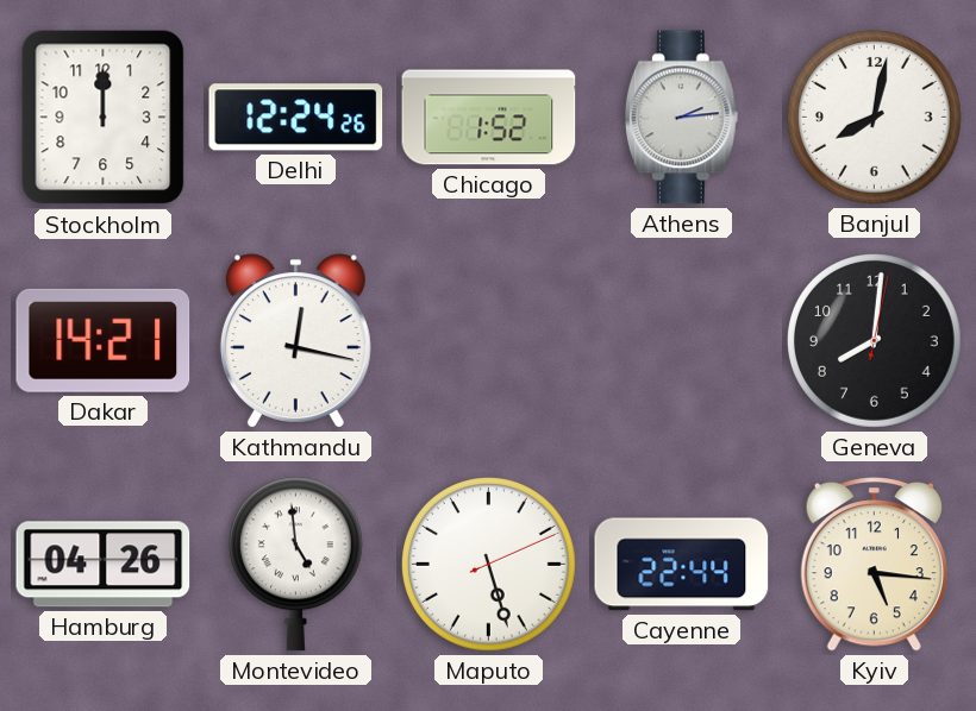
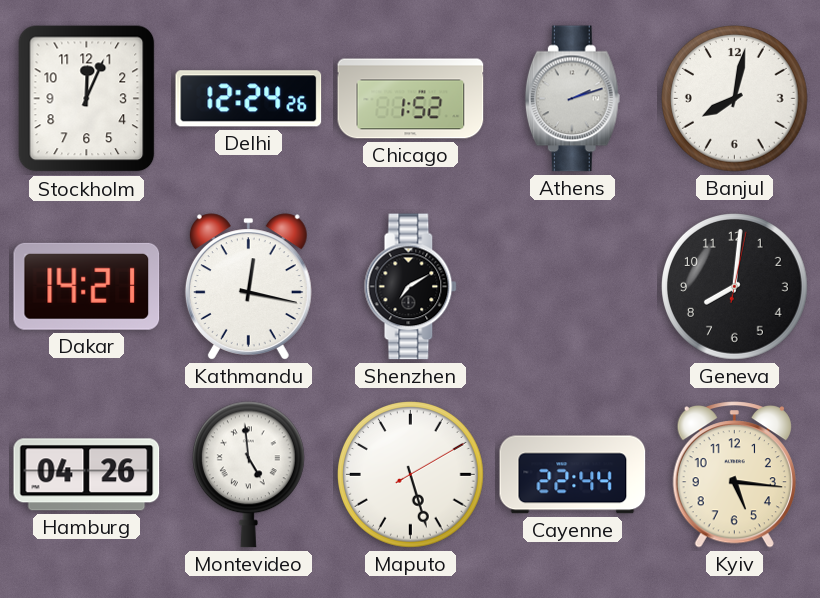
Stockholm: 12:00 -> 12:04 (87, 99)
Athens: 2:14 -> 2:12 (572, 99)
Shenzhen: none -> 7:10 (411, 287)
Maputo: 5:27:11 -> 5:27:10 (411, 475)
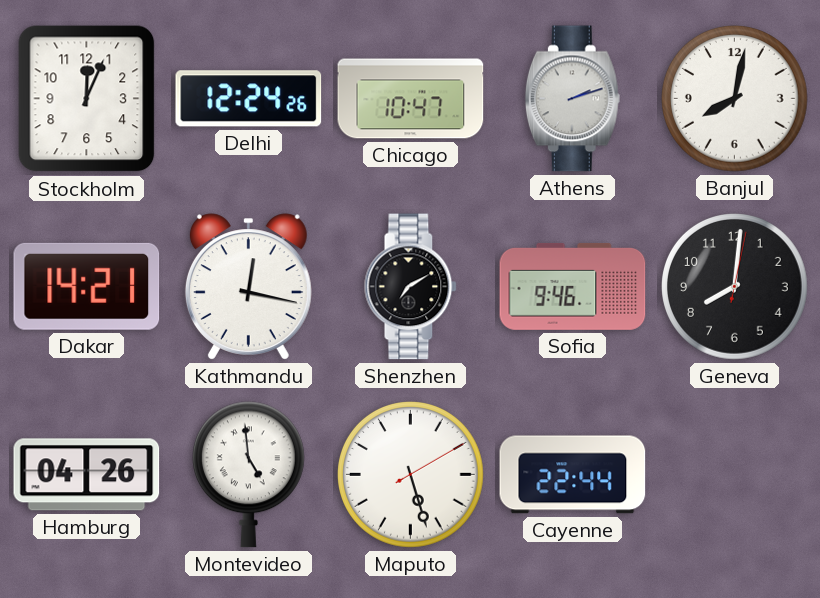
Chicago: 1:52 -> 10:47 (411, 99)
Sofia: none -> 9:46 (573, 286)
Kyiv: 5:16 -> none (734, 475)
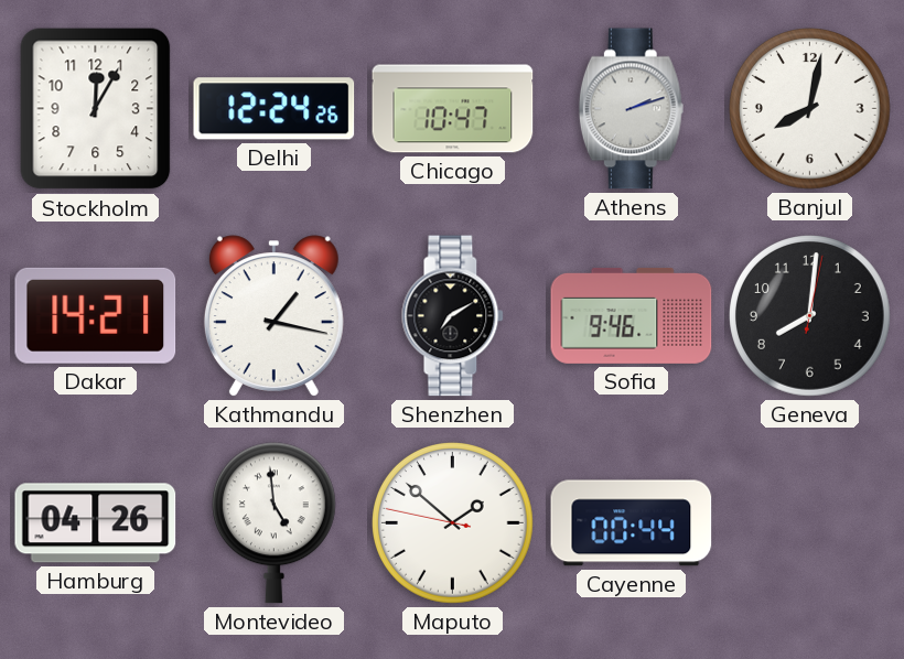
Stockholm: 12:04 -> 12:05 (96, 109)
Kathmandu: 12:17 -> 1:17 (273, 316)
Maputo: 5:27 -> 1:51 (453, 523)
Cayenne: 22:44 -> 00:44 (632, 523)
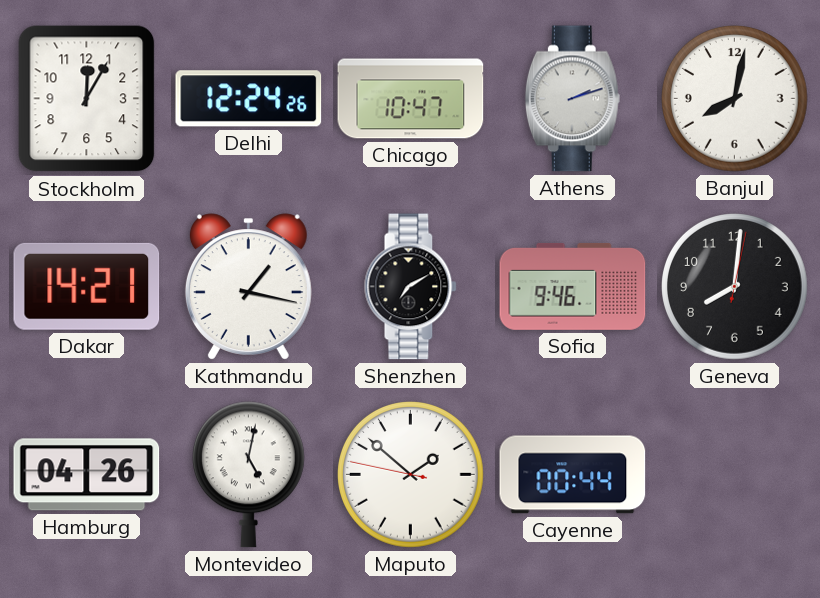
Montevideo: 4:59 -> 5:02 (248, 475)
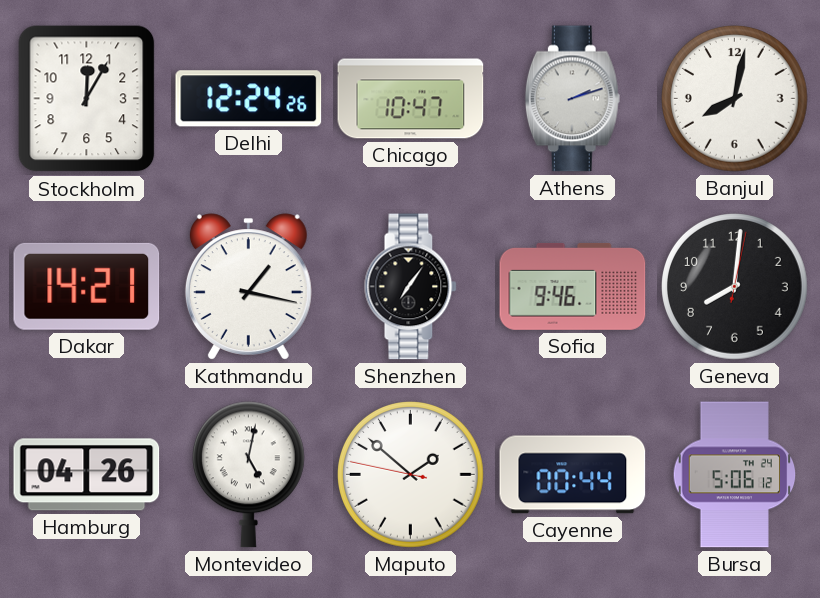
Shenzhen: 7:10 -> 7:06 (411, 287)
Bursa: none -> 5:06 (735, 475)
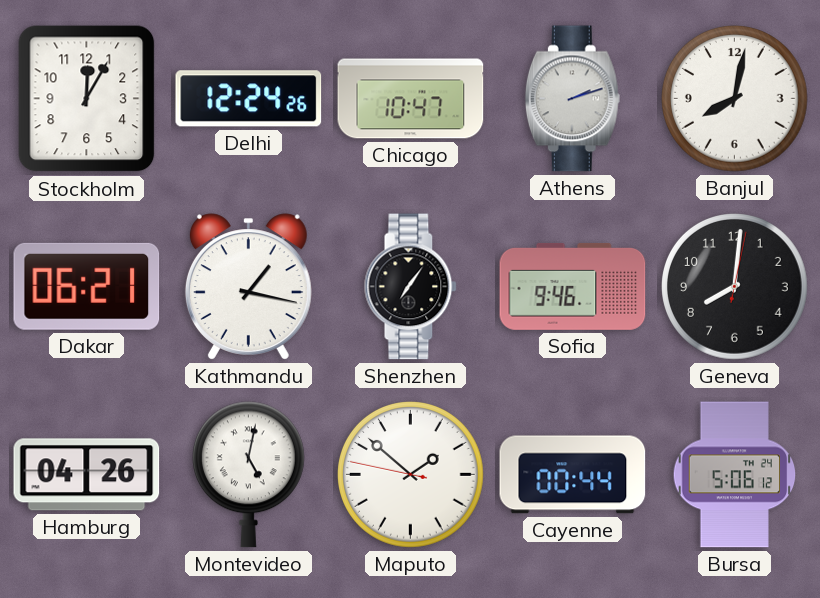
Dakar: 14:21 -> 06:21 (87, 286)
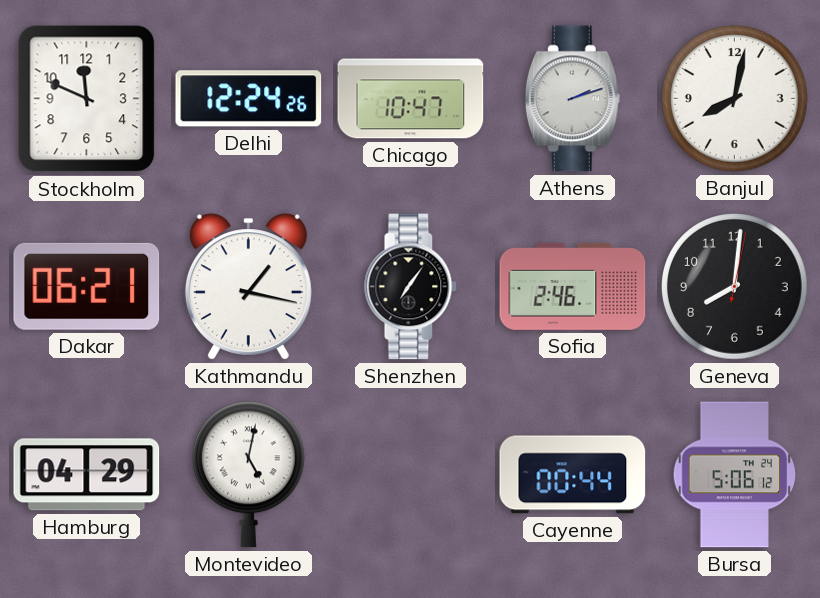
Stockholm: 12:05 -> 11:49 (87, 99)
Sofia: 9:46 -> 2:46 (573, 286)
Hamburg: 04:26 -> 04:29 (87, 475)
Maputo: 1:51 -> none (411, 475)
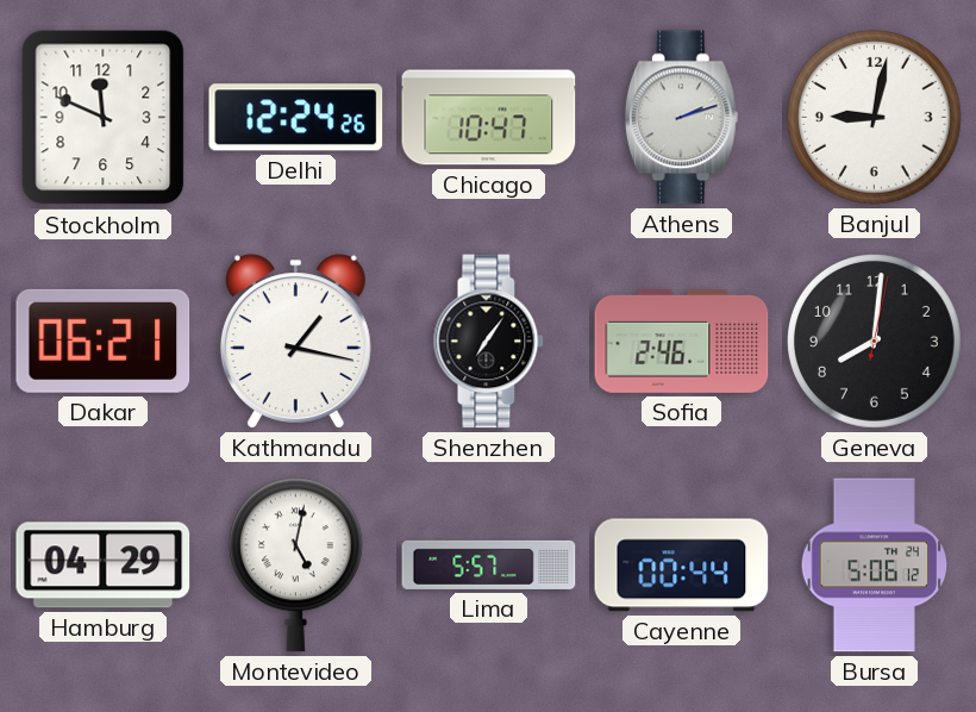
Banjul: 8:02 -> 9:02 (875, 118)
Lima: none -> 5:57 (489, 564)
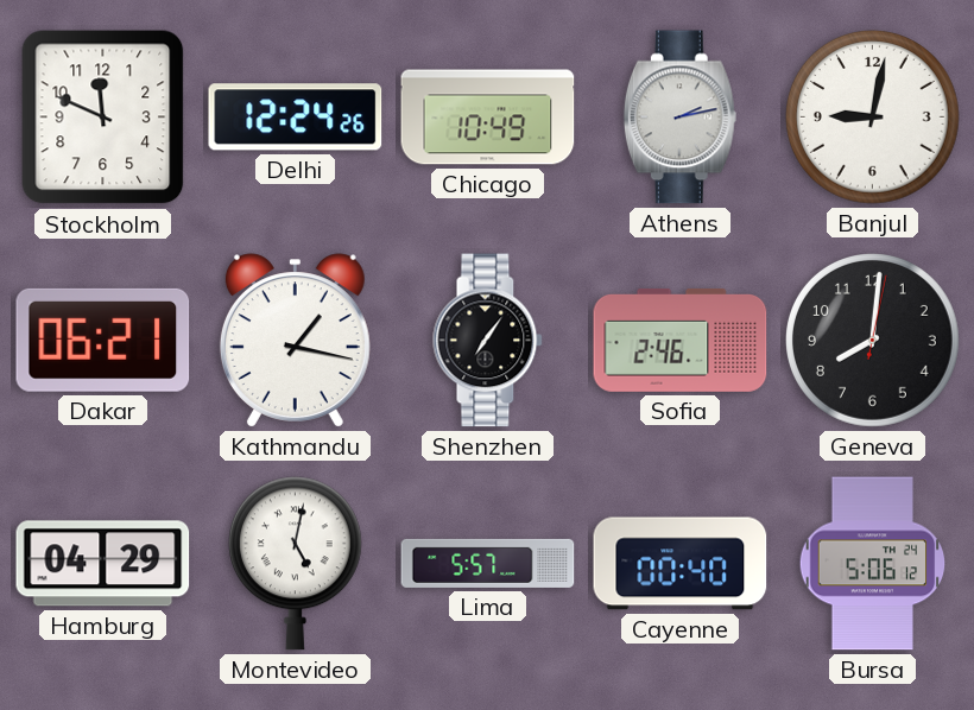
Chicago: 10:47 -> 10:49 (488, 118)
Athens: 2:12 -> 2:13 (679, 118)
Cayenne: 00:44 -> 00:40 (681, 564)
